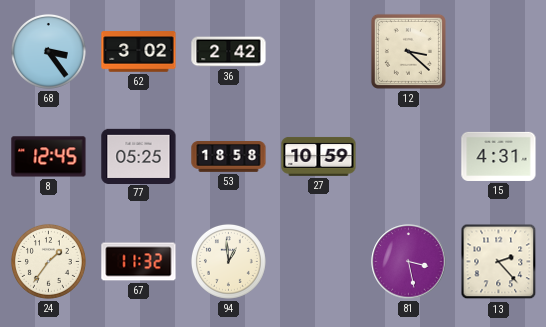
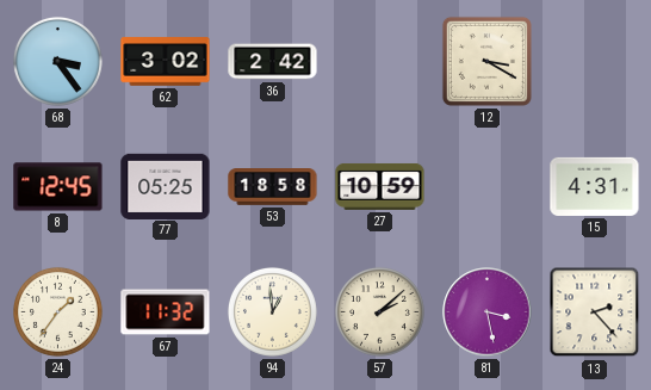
12: 3:22 -> 3:20 (486, 61)
57: none -> 2:08 (379, 311)
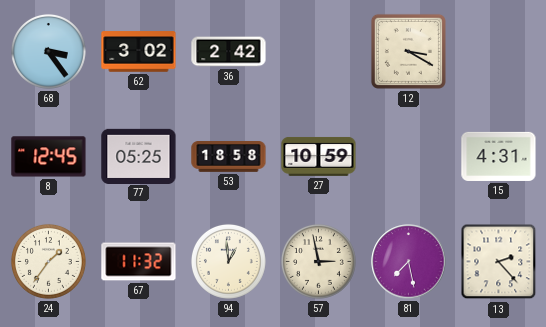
57: 2:08 -> 2:58 (318, 261)
81: 3:28 -> 7:28 (409, 262)
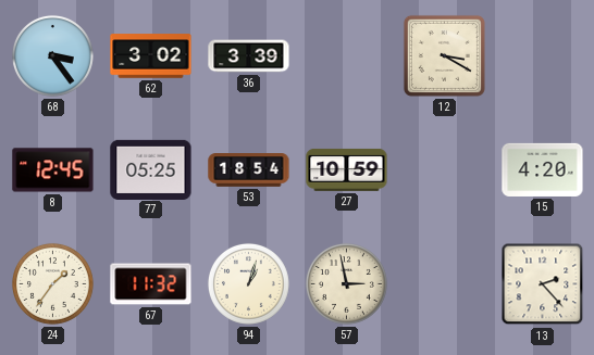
36: 2:42 -> 3:39 (249, 56)
53: 18:58 -> 18:54 (249, 170)
15: 4:31 -> 4:20 (543, 169)
94: 12:59 -> 1:03 (248, 283)
81: 7:28 -> none (409, 262)
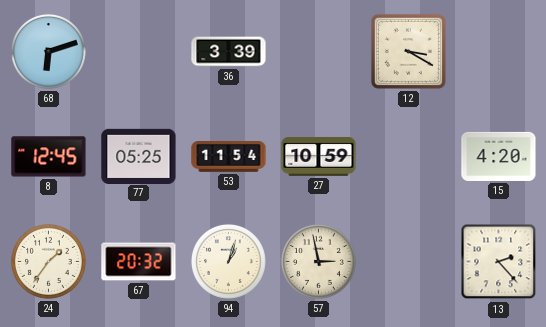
68: 3:24 -> 6:12 (48, 51)
62: 3:02 -> none (151, 56)
53: 18:54 -> 11:54 (229, 157)
67: 11:32 -> 20:32 (139, 262)
